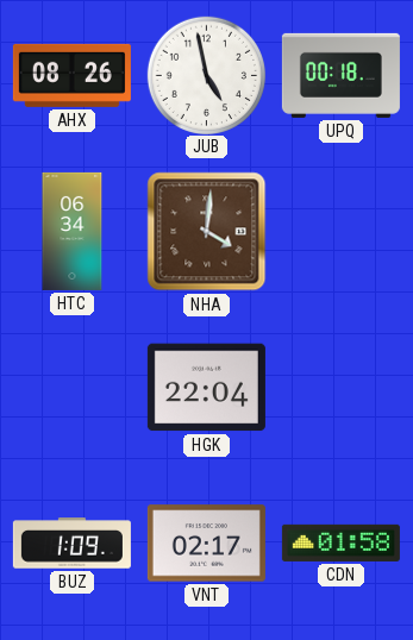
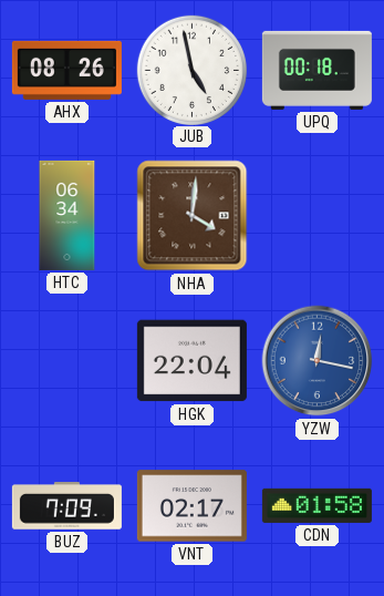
YZW: none -> 12:17 (318, 361)
BUZ: 1:09 -> 7:09 (66, 506)
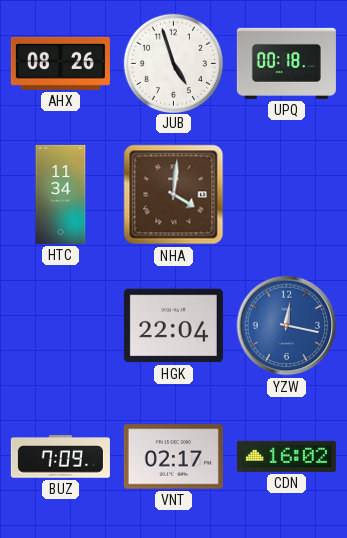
JUB: 4:58 -> 4:57 (173, 63)
HTC: 06:34 -> 11:34 (61, 194)
CDN: 01:58 -> 16:02 (286, 456)
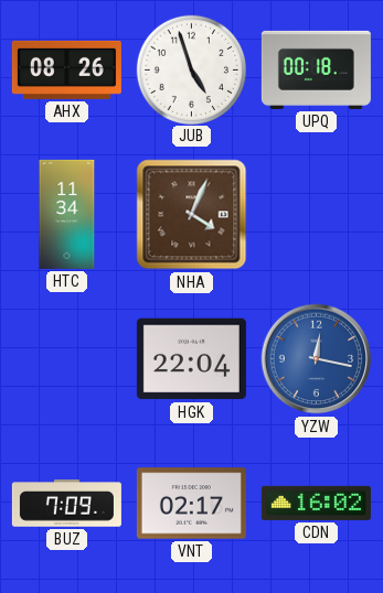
NHA: 4:01 -> 4:04 (192, 215)
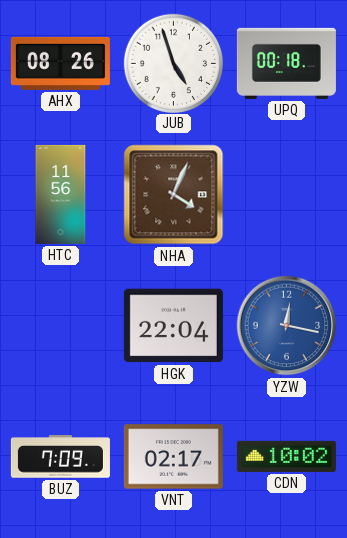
HTC: 11:34 -> 11:56 (61, 194)
CDN: 16:02 -> 10:02 (286, 456)
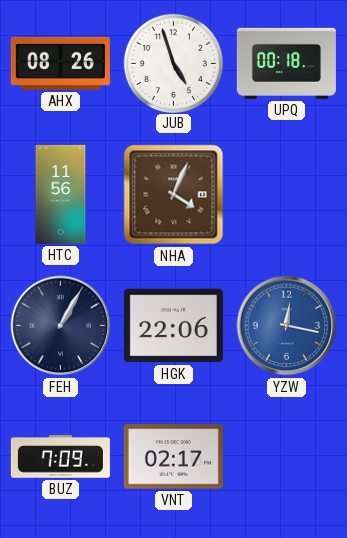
FEH: none -> 1:05 (61, 326)
HGK: 22:04 -> 22:06 (173, 326)
CDN: 10:02 -> none (286, 456)
